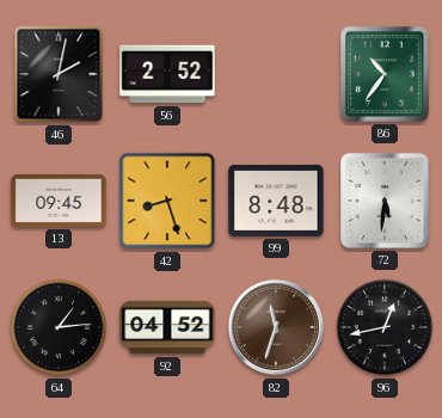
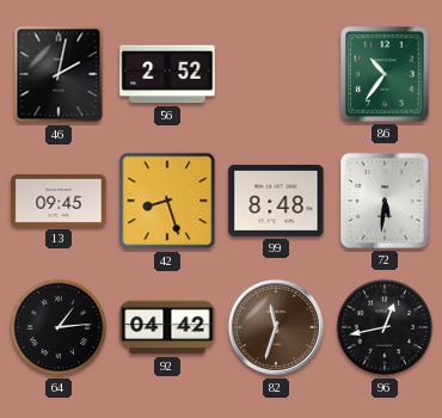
92: 04:52 -> 04:42 (167, 327)
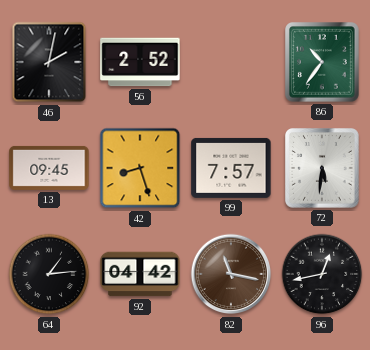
99: 8:48 -> 7:57 (231, 168)
82: 11:33 -> 11:17 (231, 274)
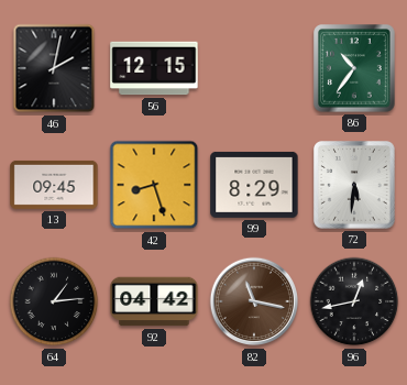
56: 2:52 -> 12:15 (154, 68)
99: 7:57 -> 8:29 (254, 185)
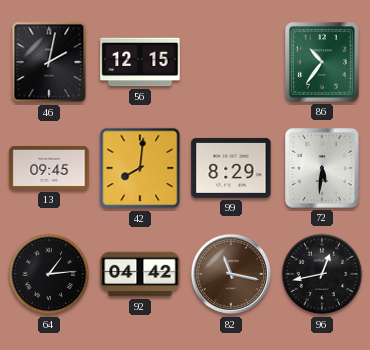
42: 8:27 -> 8:01 (140, 168)
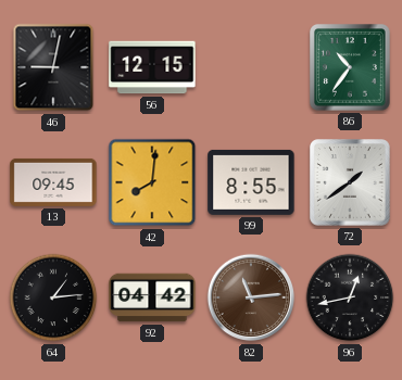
46: 2:02 -> 9:02 (53, 67)
99: 8:29 -> 8:55 (251, 182)
72: 5:31 -> 1:39 (351, 183)
82: 11:17 -> 11:14 (251, 297)
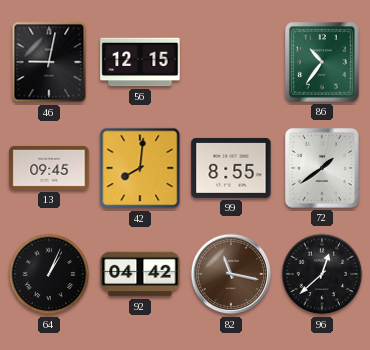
64: 1:14 -> 1:04 (49, 274)
82: 11:14 -> 11:17 (231, 274)
96: 12:43 -> 12:38 (322, 274)
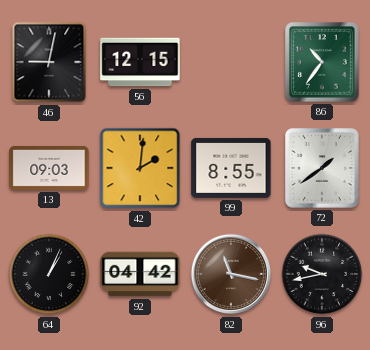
13: 09:45 -> 09:03 (49, 168)
42: 8:01 -> 2:01 (140, 168)
96: 12:38 -> 9:43 (322, 274)
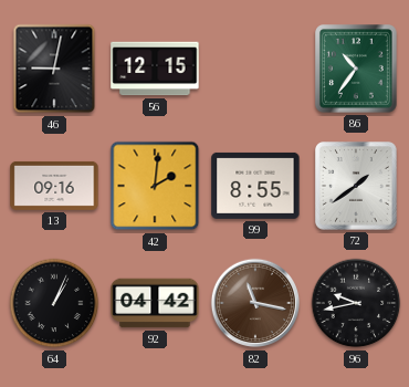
13: 09:03 -> 09:16 (54, 186)
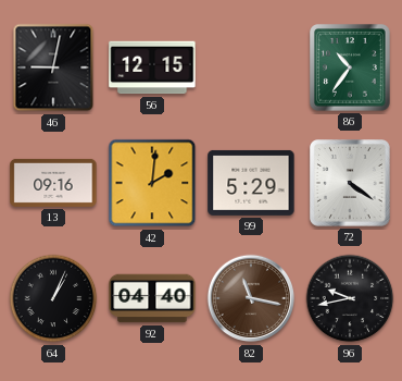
99: 8:55 -> 5:29 (251, 183)
72: 1:39 -> 4:21 (351, 184)
92: 04:42 -> 04:40 (152, 298)
